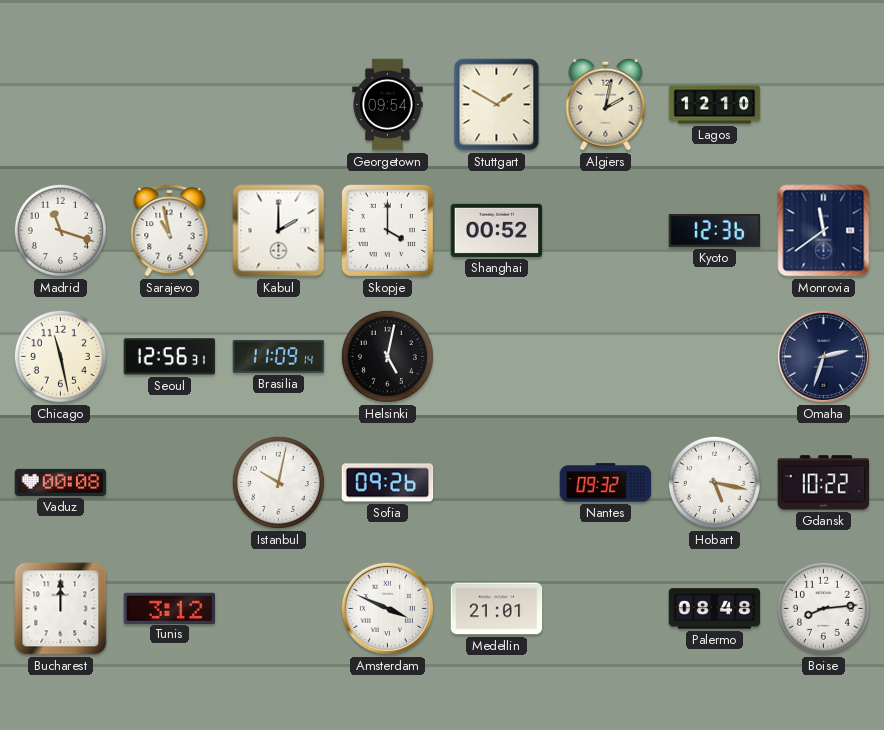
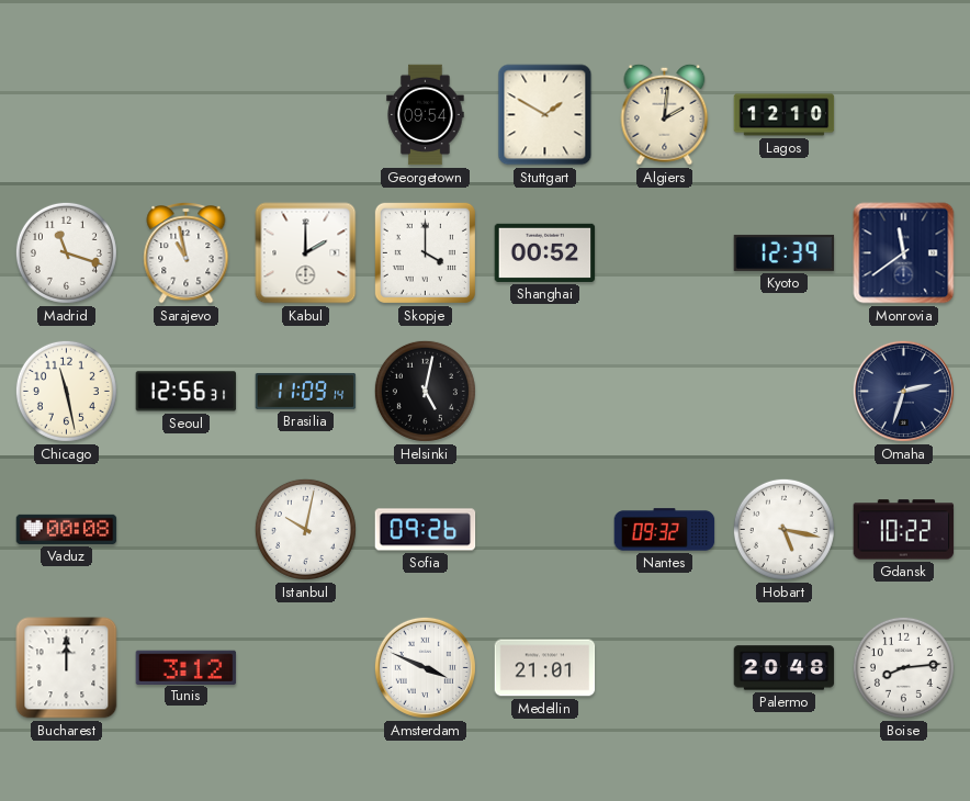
Algiers: 2:02 -> 2:01 (665, 114)
Kyoto: 12:36 -> 12:39 (785, 252)
Palermo: 08:48 -> 20:48 (785, 668)
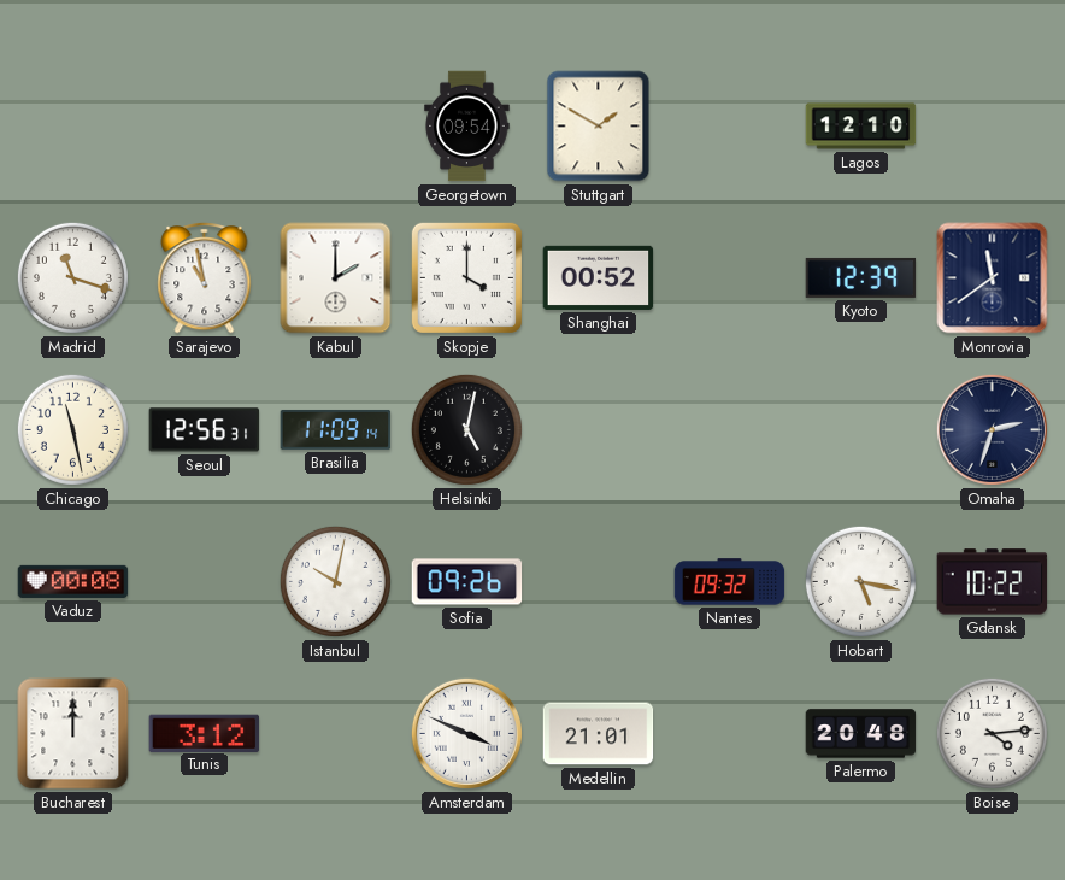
Algiers: 2:01 -> none (665, 114)
Boise: 8:14 -> 4:14 (992, 733)
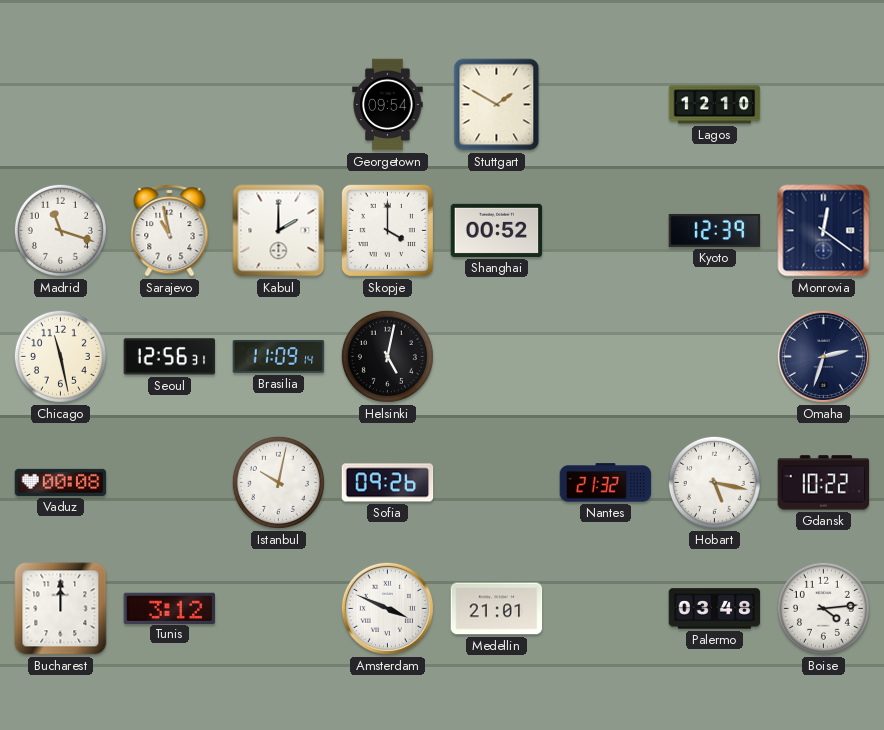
Monrovia: 11:39 -> 12:21 (824, 231)
Nantes: 09:32 -> 21:32 (606, 483)
Palermo: 20:48 -> 03:48 (715, 609)
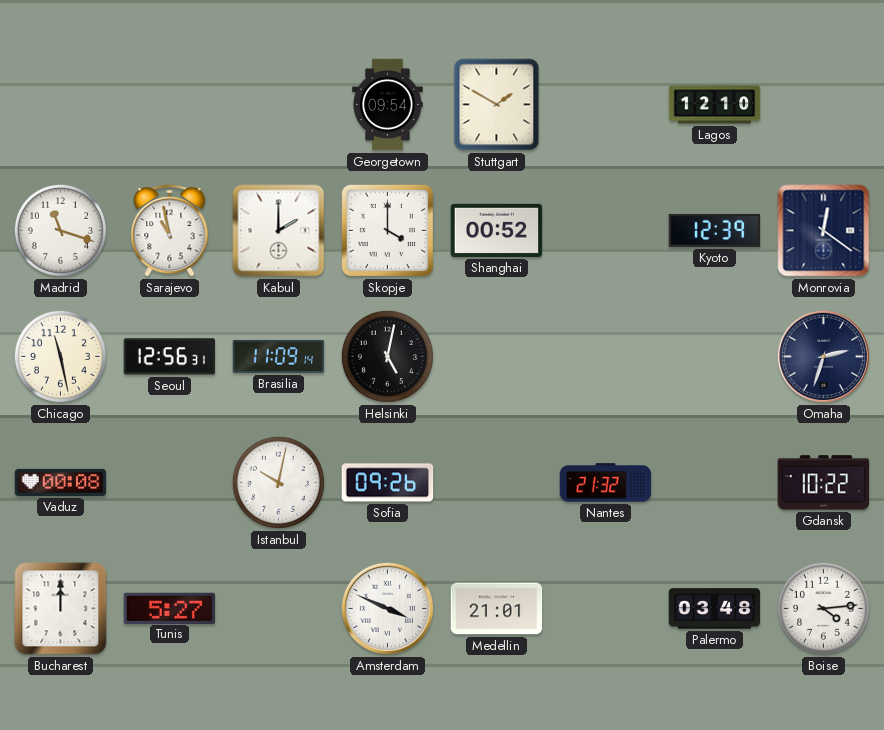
Hobart: 5:17 -> none (714, 482)
Tunis: 3:12 -> 5:27 (170, 608)
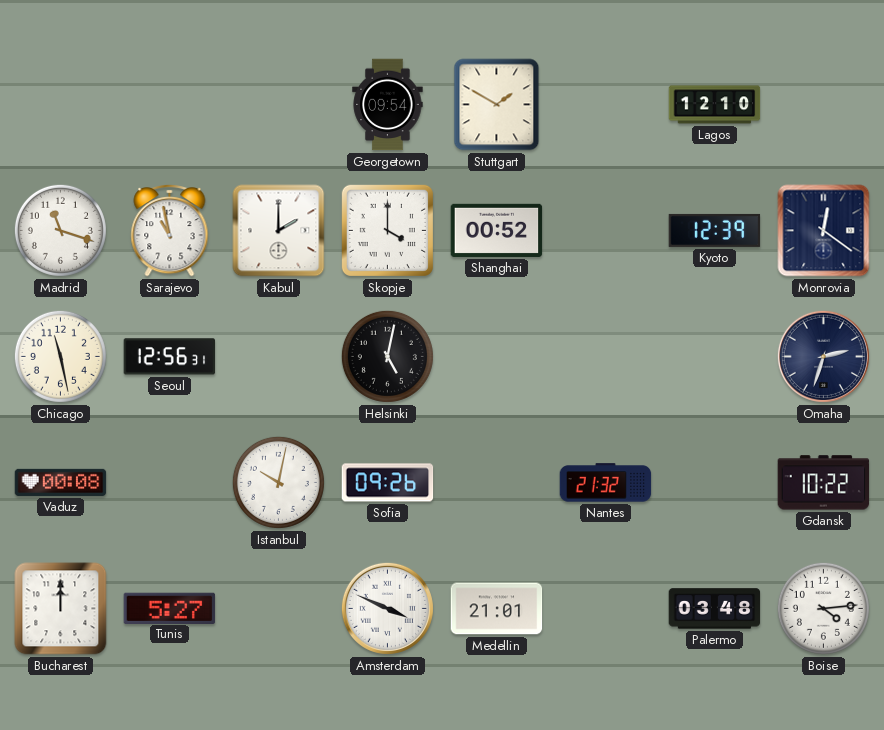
Brasilia: 11:09 -> none (279, 356)
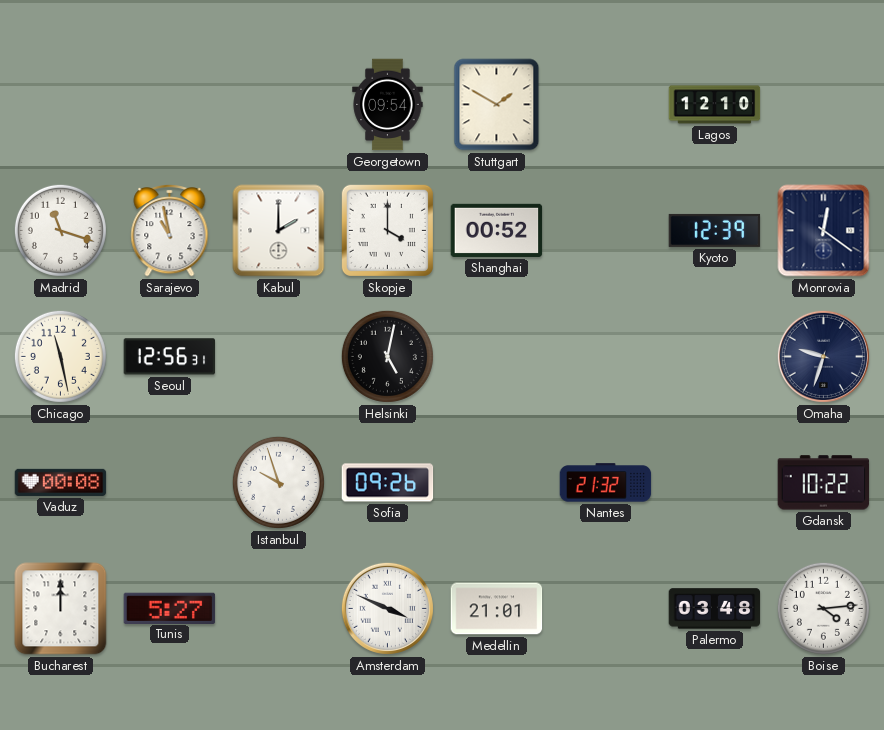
Omaha: 2:33 -> 9:33 (823, 356)
Istanbul: 10:02 -> 9:57 (278, 482)
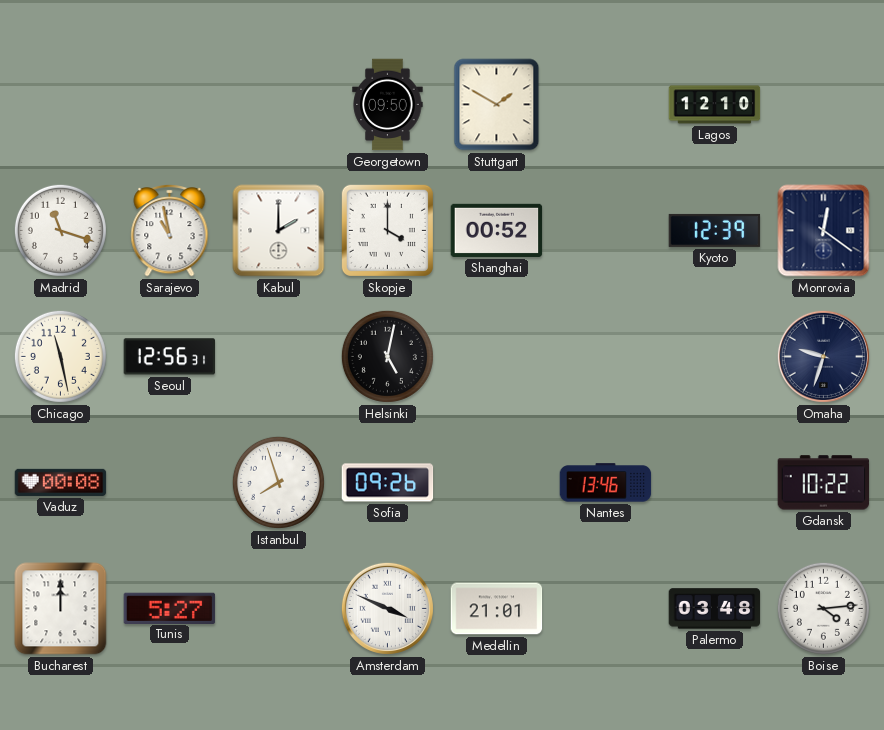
Georgetown: 09:54 -> 09:50 (388, 105)
Istanbul: 9:57 -> 7:57 (278, 482)
Nantes: 21:32 -> 13:46 (606, 483)
